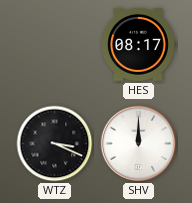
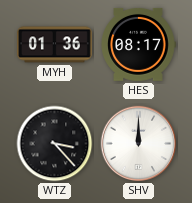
MYH: none -> 01:36 (54, 45)
WTZ: 3:19 -> 3:23 (55, 144)
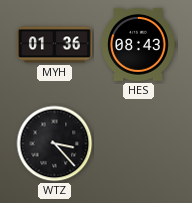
HES: 08:17 -> 08:43 (138, 44)
SHV: 12:00 -> none (139, 144)
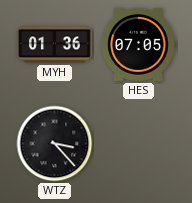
HES: 08:43 -> 07:05 (138, 44)
